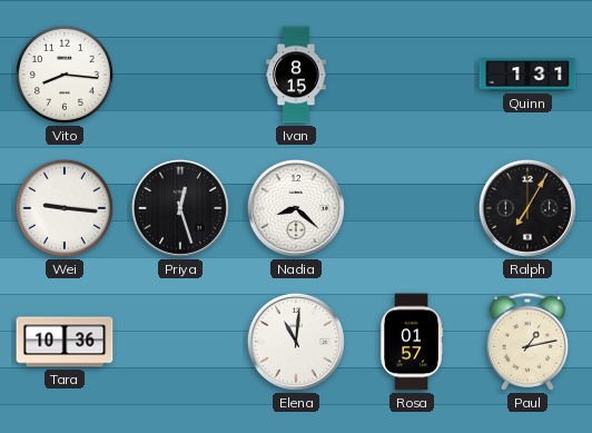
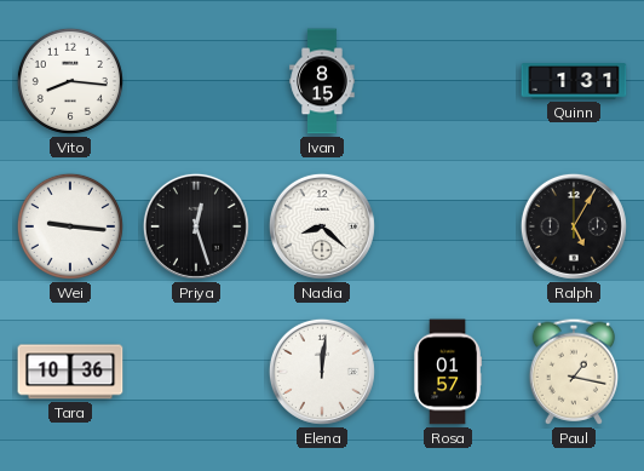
Ralph: 7:05 -> 5:05 (574, 226)
Elena: 11:01 -> 12:01 (322, 372)
Paul: 1:13 -> 1:17 (574, 372)
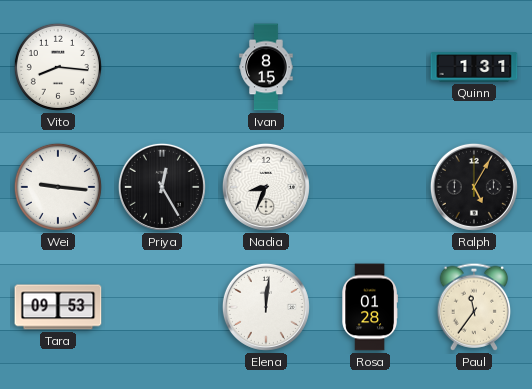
Priya: 12:27 -> 12:25 (162, 187)
Nadia: 8:22 -> 8:34 (266, 187)
Tara: 10:36 -> 09:53 (58, 307)
Rosa: 01:57 -> 01:28 (369, 307)
Paul: 1:17 -> 11:36 (474, 307)
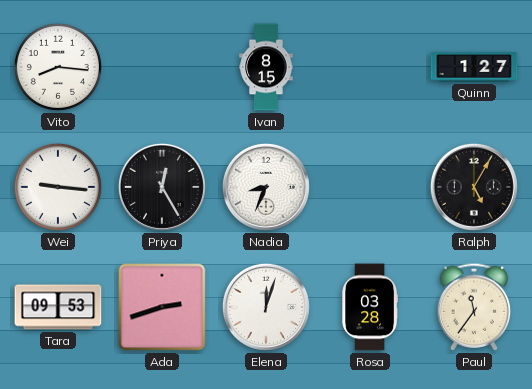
Quinn: 1:31 -> 1:27 (474, 67)
Ada: none -> 2:42 (162, 307)
Elena: 12:01 -> 12:03 (266, 307)
Rosa: 01:28 -> 03:28 (369, 307)
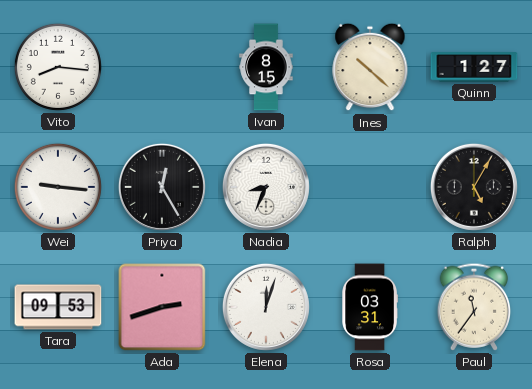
Ines: none -> 10:22 (370, 67)
Rosa: 03:28 -> 03:31 (369, 307)
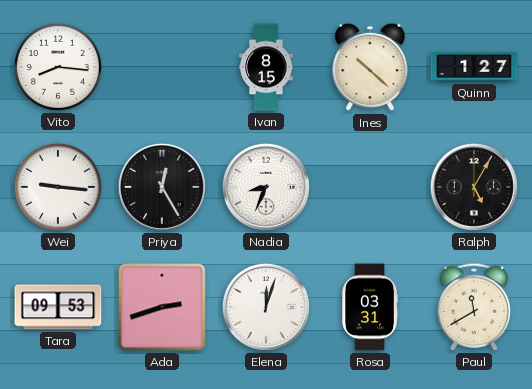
Paul: 11:36 -> 11:40 (474, 307)
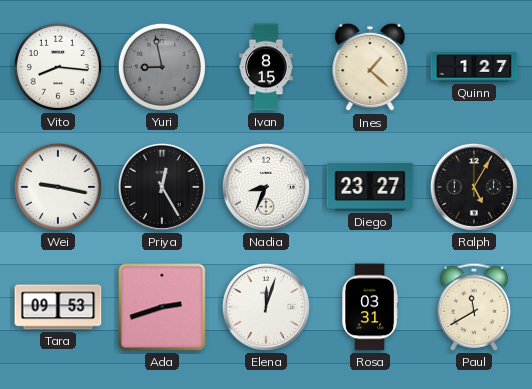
Yuri: none -> 8:58 (162, 67)
Ines: 10:22 -> 1:22 (370, 67)
Wei: 9:16 -> 9:17 (58, 187)
Diego: none -> 23:27 (370, 187)
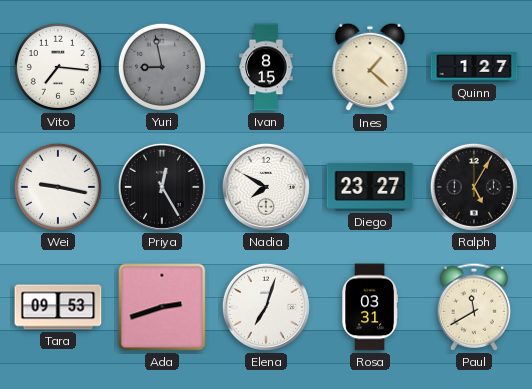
Vito: 8:16 -> 7:16 (58, 67)
Nadia: 8:34 -> 7:50 (266, 187)
Elena: 12:03 -> 7:03 (266, 307)
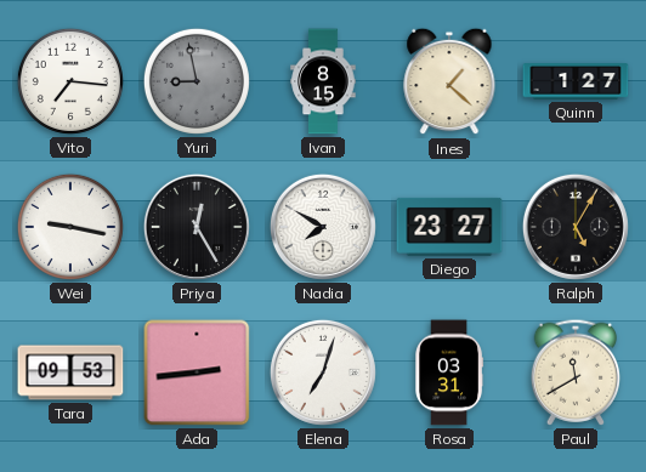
Ada: 2:42 -> 2:44 (197, 373)
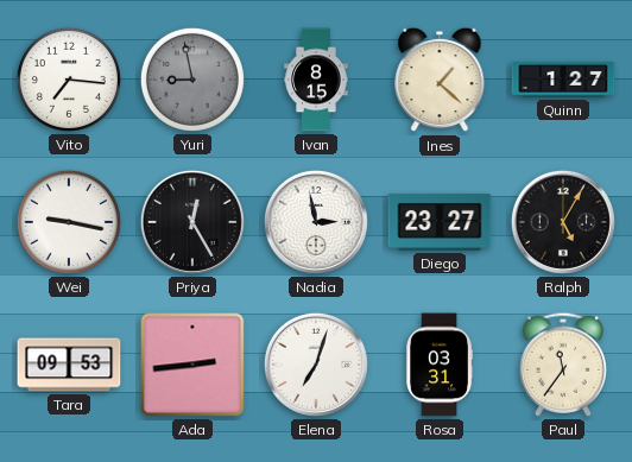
Nadia: 7:50 -> 2:58 (316, 222)
Paul: 11:40 -> 11:36 (563, 365)
